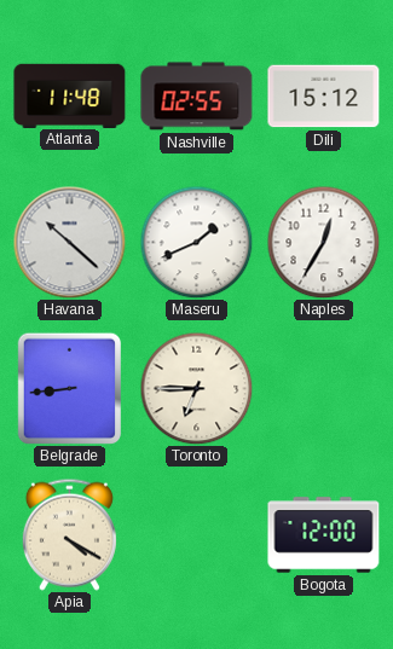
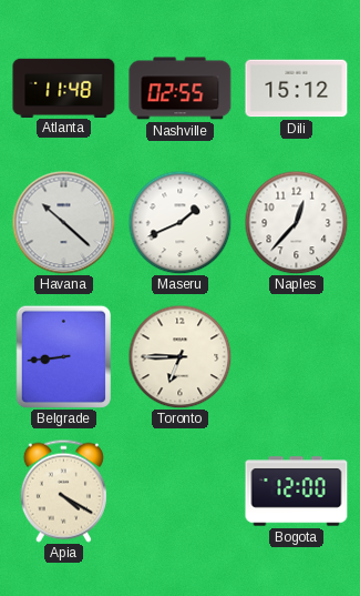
Naples: 12:35 -> 12:37 (296, 222)
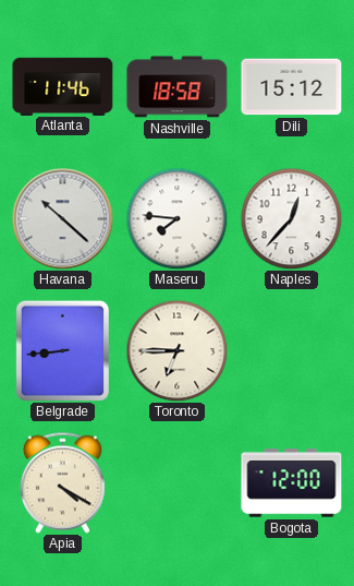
Atlanta: 11:48 -> 11:46 (63, 86)
Nashville: 02:55 -> 18:58 (178, 87)
Maseru: 1:41 -> 7:46 (176, 218)
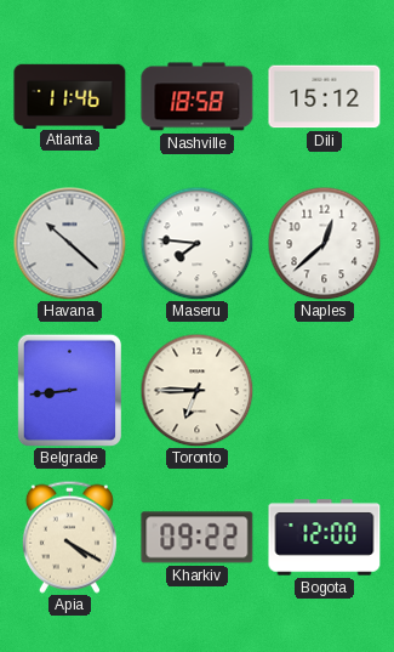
Naples: 12:37 -> 12:38 (324, 243)
Kharkiv: none -> 09:22 (198, 538)
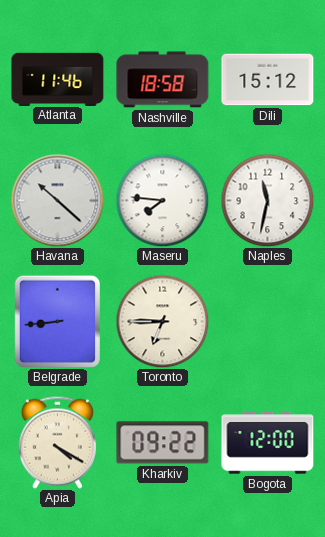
Naples: 12:38 -> 11:32 (267, 200)
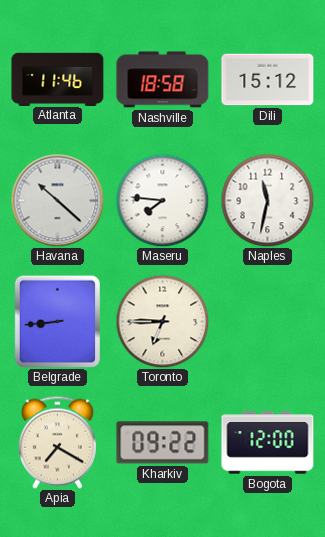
Apia: 4:20 -> 7:20 (57, 442)
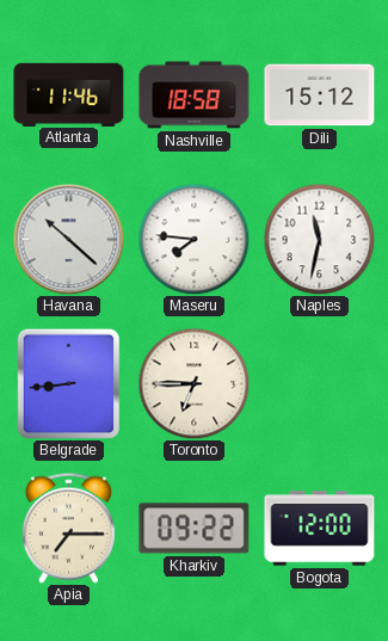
Apia: 7:20 -> 7:15 (68, 528)
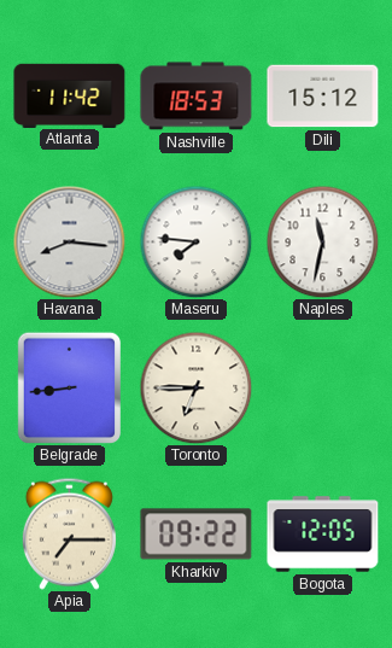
Atlanta: 11:46 -> 11:42 (70, 95)
Nashville: 18:58 -> 18:53 (197, 97)
Havana: 10:22 -> 8:16 (69, 241)
Bogota: 12:00 -> 12:05 (323, 535)
